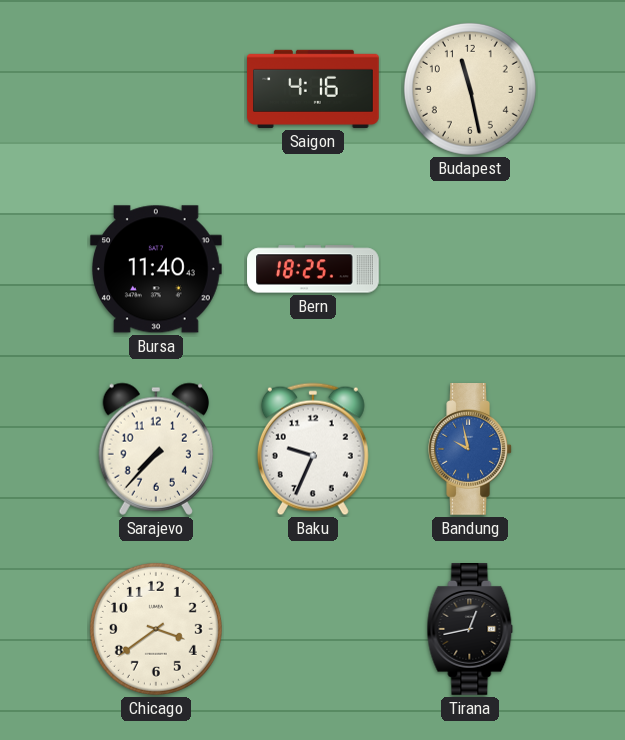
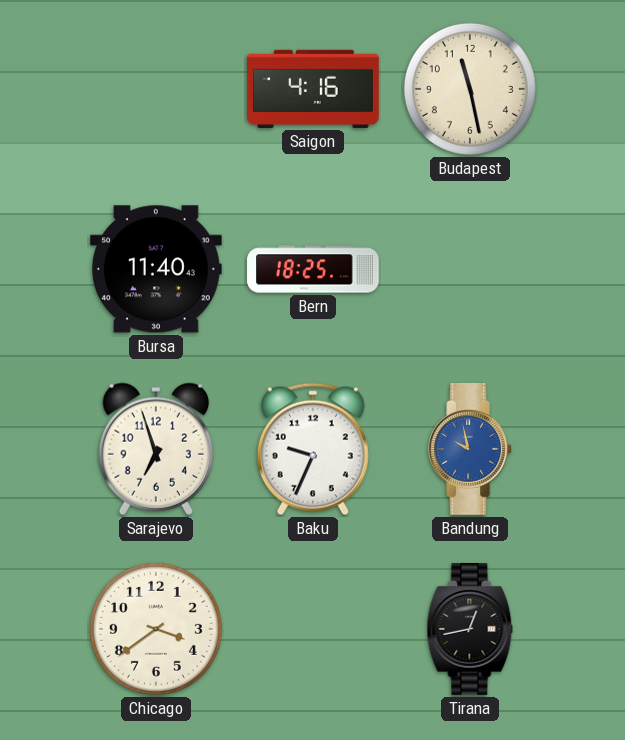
Sarajevo: 7:37 -> 6:57 (155, 449)
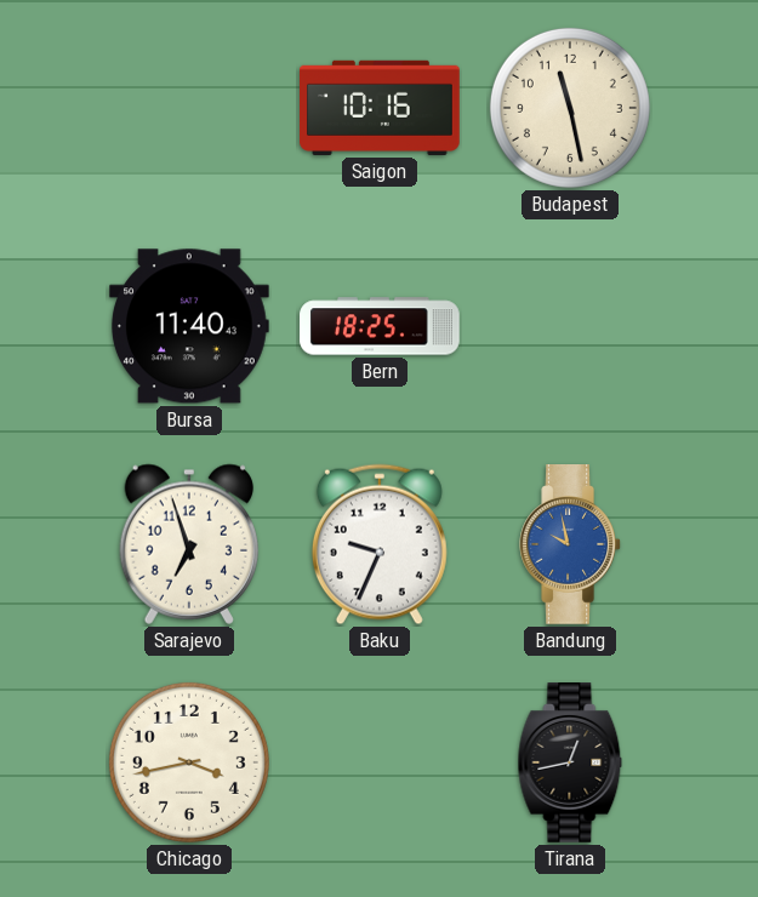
Saigon: 4:16 -> 10:16 (380, 108)
Chicago: 3:39 -> 3:43 (189, 762)
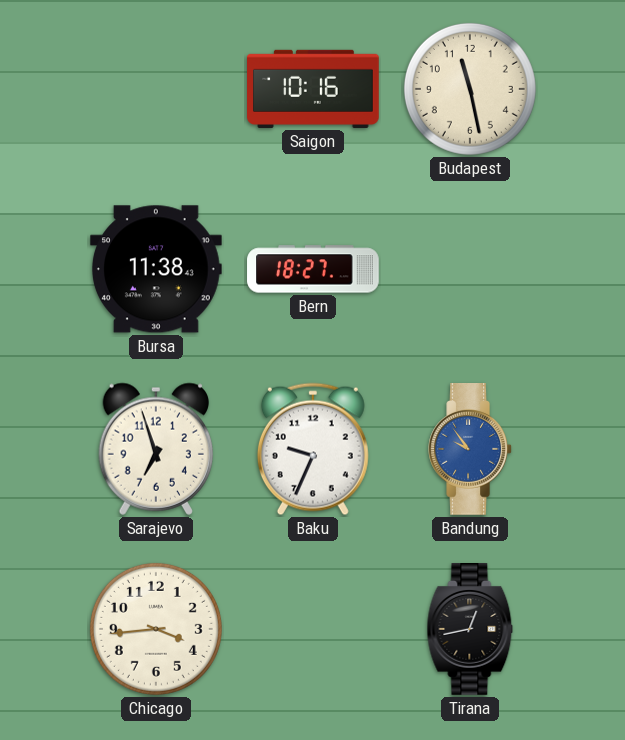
Bursa: 11:40 -> 11:38 (157, 269)
Bern: 18:25 -> 18:27 (313, 269)
Bandung: 9:58 -> 9:54 (470, 450)
Chicago: 3:43 -> 3:44 (156, 629)
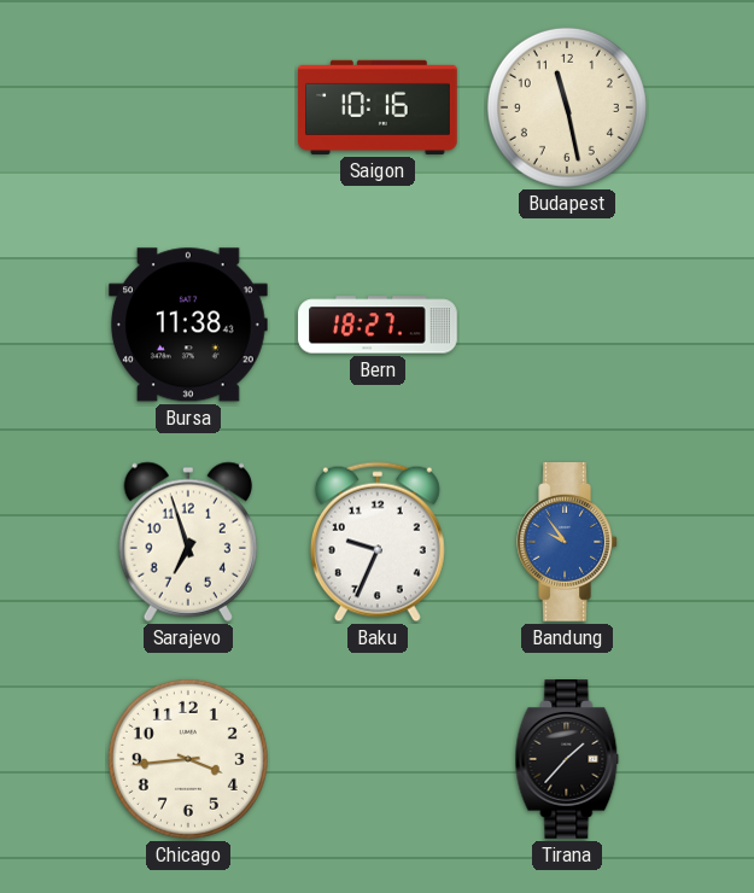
Tirana: 12:43 -> 1:37 (567, 760)
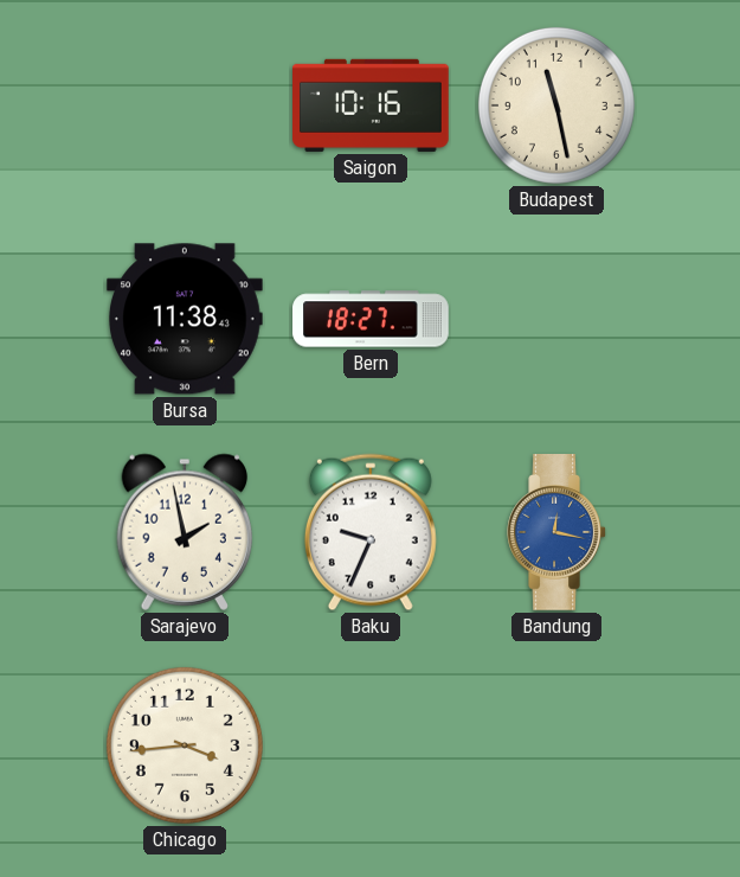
Sarajevo: 6:57 -> 1:58 (184, 532)
Bandung: 9:54 -> 12:17 (556, 533)
Tirana: 1:37 -> none (567, 760)
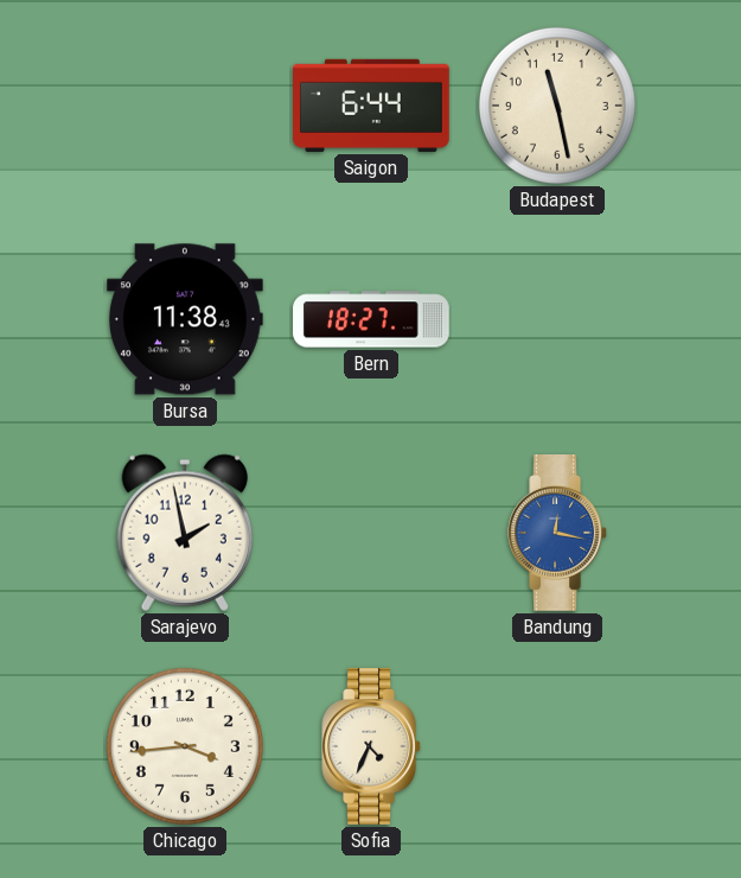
Saigon: 10:16 -> 6:44 (371, 106)
Baku: 9:34 -> none (371, 532)
Sofia: none -> 4:34 (371, 747)
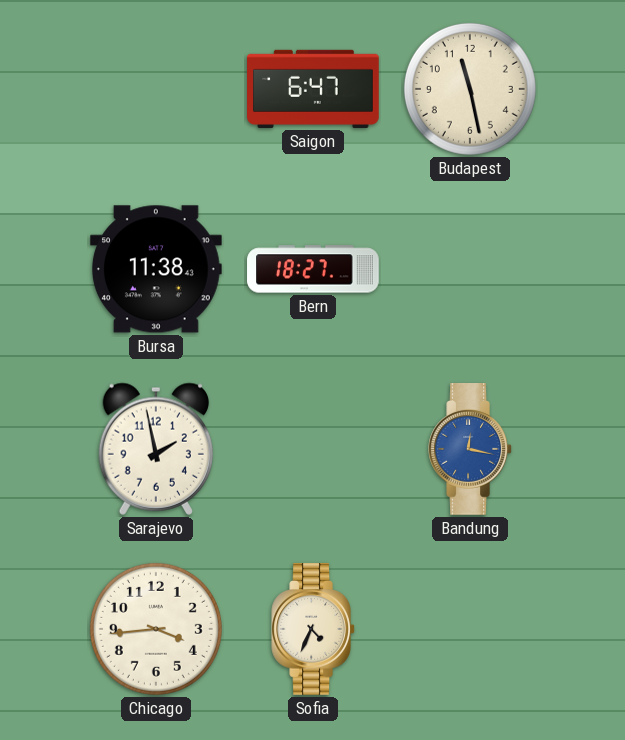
Saigon: 6:44 -> 6:47 (313, 89)
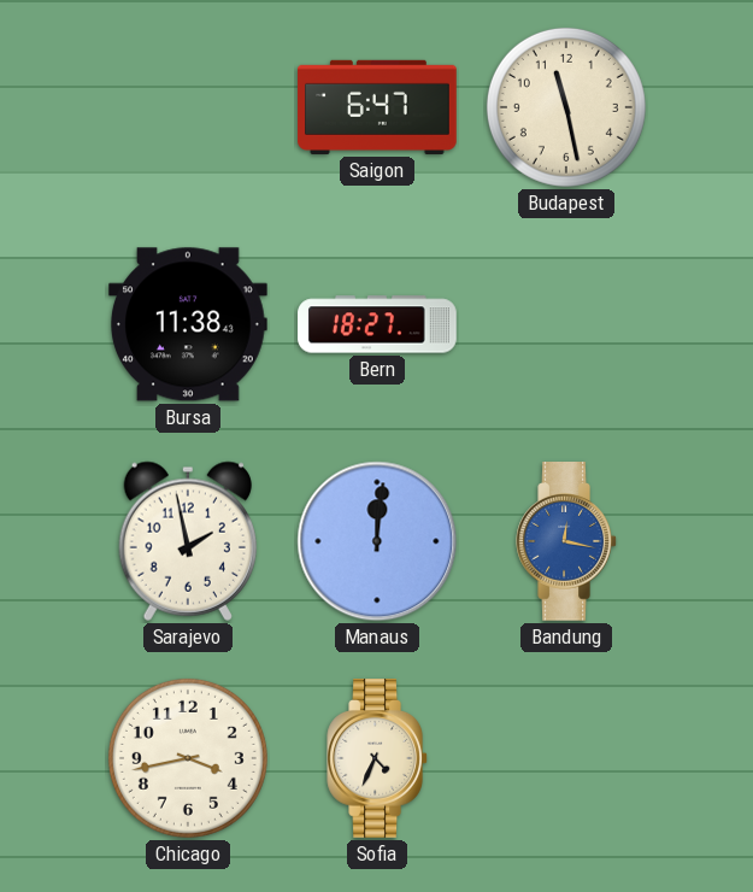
Manaus: none -> 12:01 (377, 541)
Chicago: 3:44 -> 3:43 (188, 758)
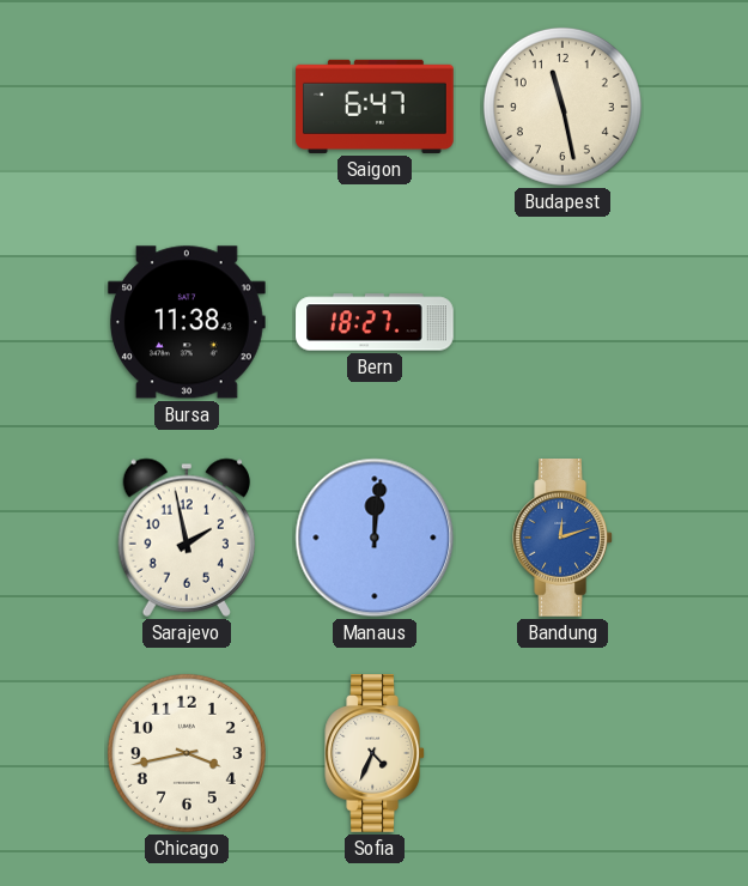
Bandung: 12:17 -> 12:12 (562, 539)
